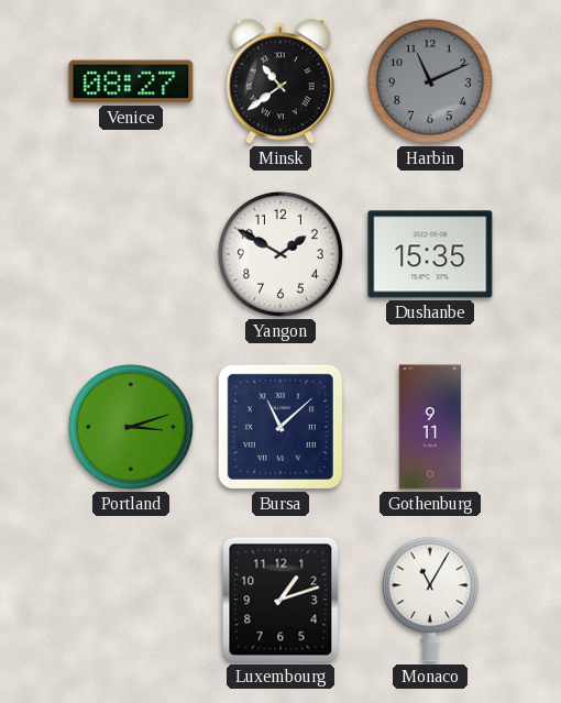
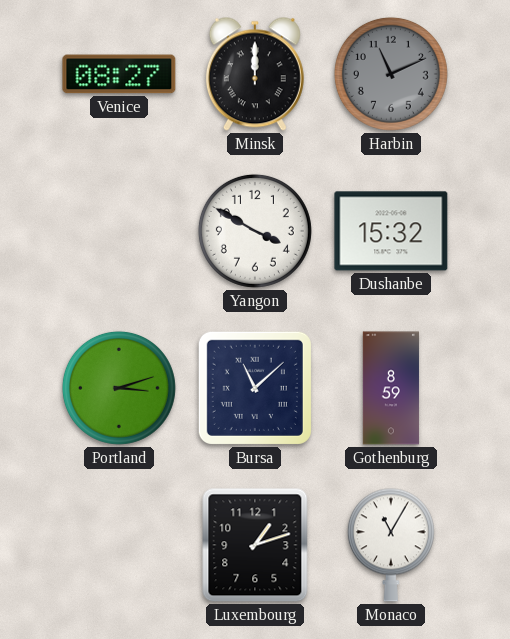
Minsk: 10:39 -> 12:00 (255, 74)
Yangon: 1:50 -> 3:50 (255, 231)
Dushanbe: 15:35 -> 15:32 (391, 231)
Gothenburg: 9:11 -> 8:59 (390, 388)
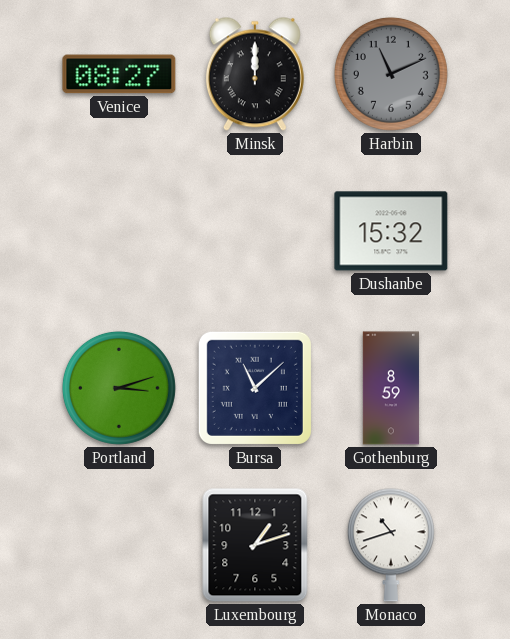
Yangon: 3:50 -> none (255, 231)
Monaco: 11:05 -> 10:42 (391, 545)
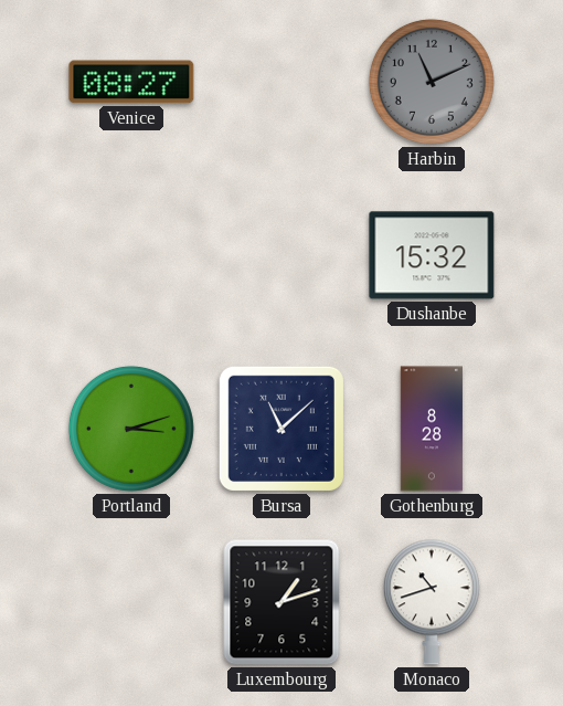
Minsk: 12:00 -> none (255, 74)
Gothenburg: 8:59 -> 8:28 (431, 429)
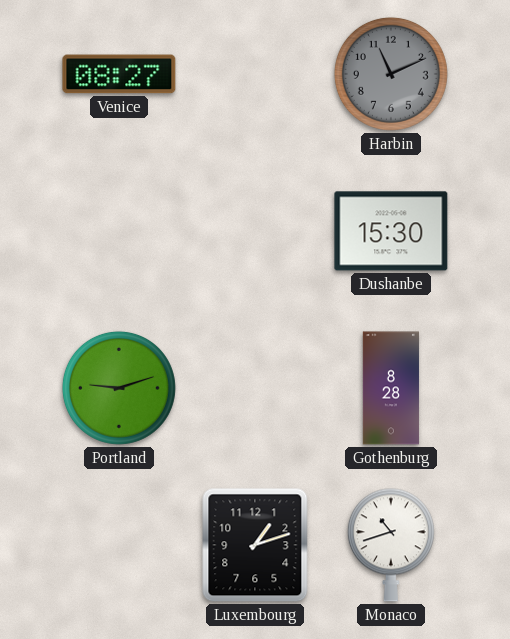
Dushanbe: 15:32 -> 15:30 (391, 231)
Portland: 3:12 -> 9:12 (119, 388)
Bursa: 11:08 -> none (281, 429)
